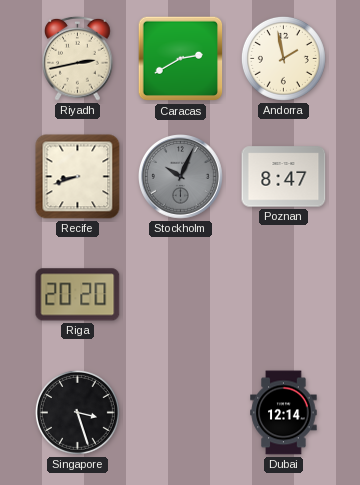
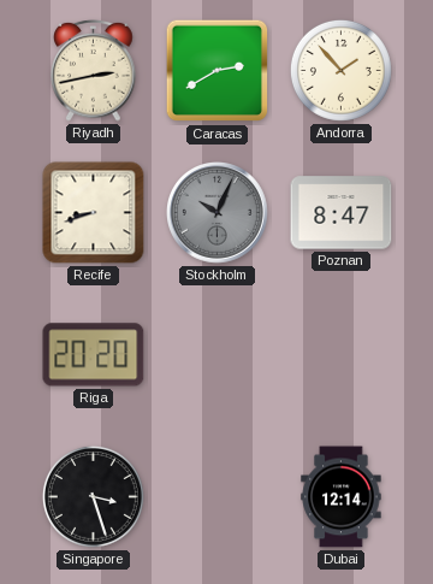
Andorra: 1:58 -> 1:53 (340, 70)
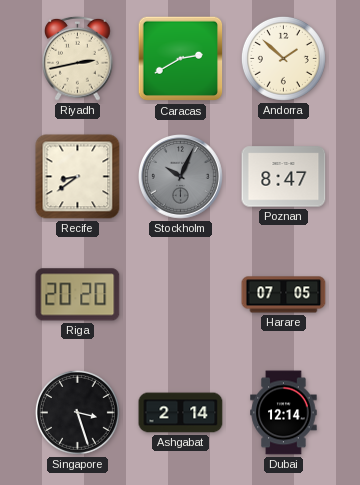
Andorra: 1:53 -> 1:52 (283, 58)
Recife: 8:42 -> 8:39 (78, 177)
Harare: none -> 07:05 (284, 295)
Ashgabat: none -> 2:14 (181, 413)
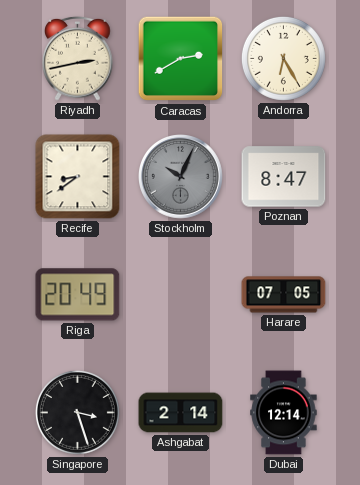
Andorra: 1:52 -> 6:25 (283, 58)
Riga: 20:20 -> 20:49 (78, 295)
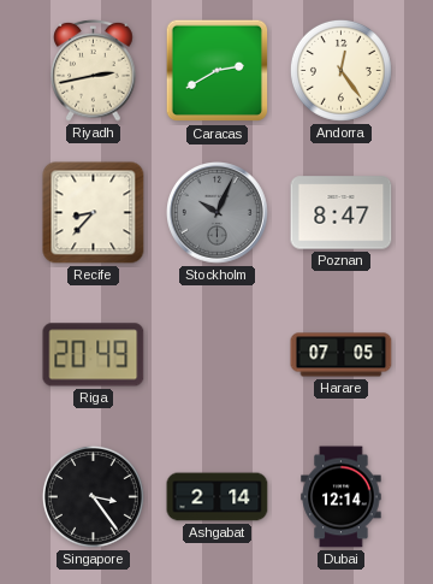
Andorra: 6:25 -> 12:24 (340, 70)
Recife: 8:39 -> 8:37 (94, 213)
Singapore: 3:27 -> 3:24 (93, 496)
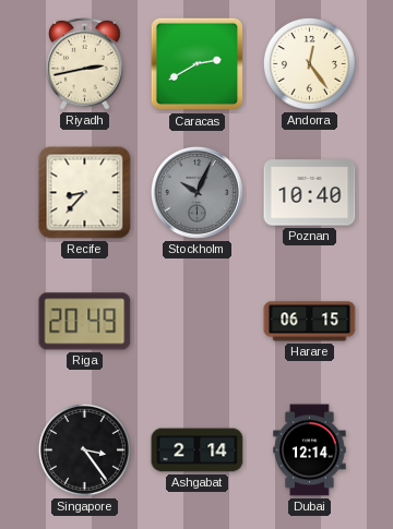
Poznan: 8:47 -> 10:40 (310, 193)
Harare: 07:05 -> 06:15 (310, 322)
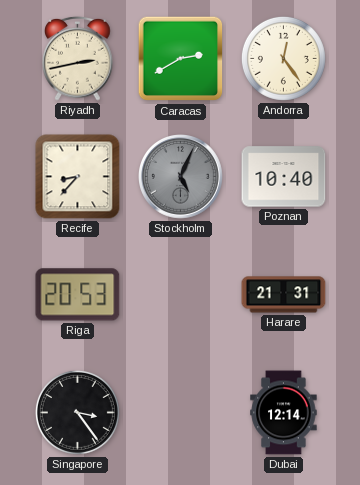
Stockholm: 10:04 -> 5:04 (181, 177)
Riga: 20:49 -> 20:53 (78, 295)
Harare: 06:15 -> 21:31 (284, 295)
Ashgabat: 2:14 -> none (198, 450)
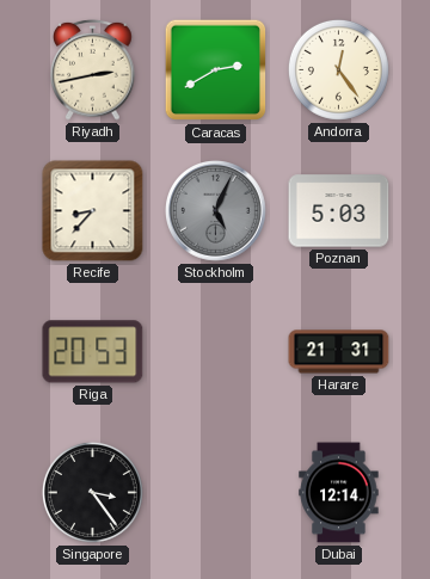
Poznan: 10:40 -> 5:03 (339, 211)
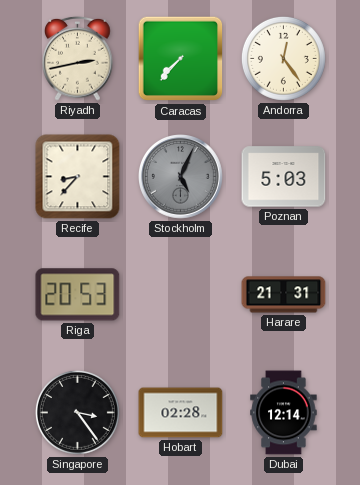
Caracas: 2:40 -> 7:37 (181, 59)
Hobart: none -> 02:28 (181, 413)
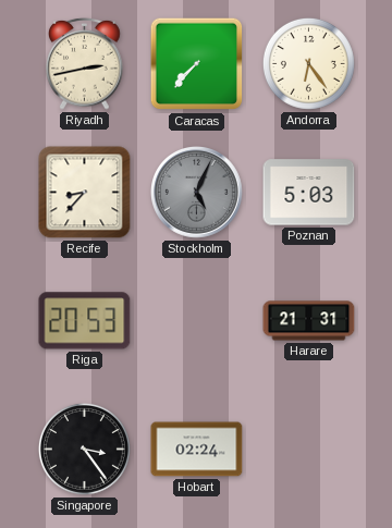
Andorra: 12:24 -> 6:24 (308, 63)
Hobart: 02:28 -> 02:24 (197, 450)
Dubai: 12:14 -> none (284, 413)
